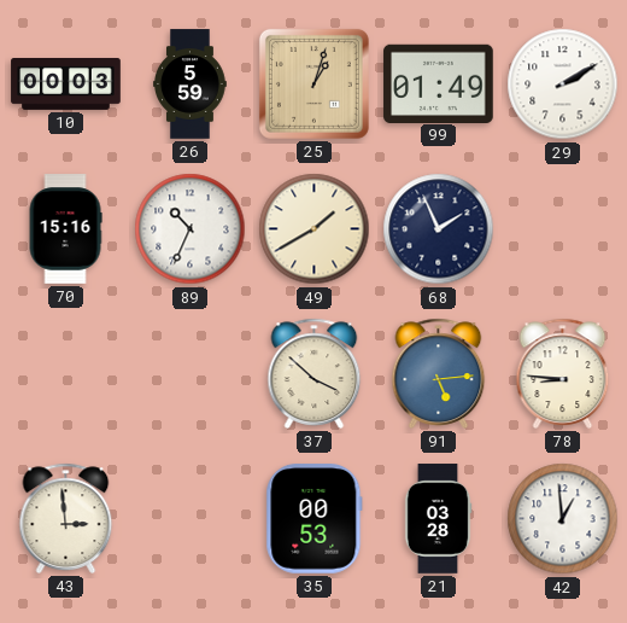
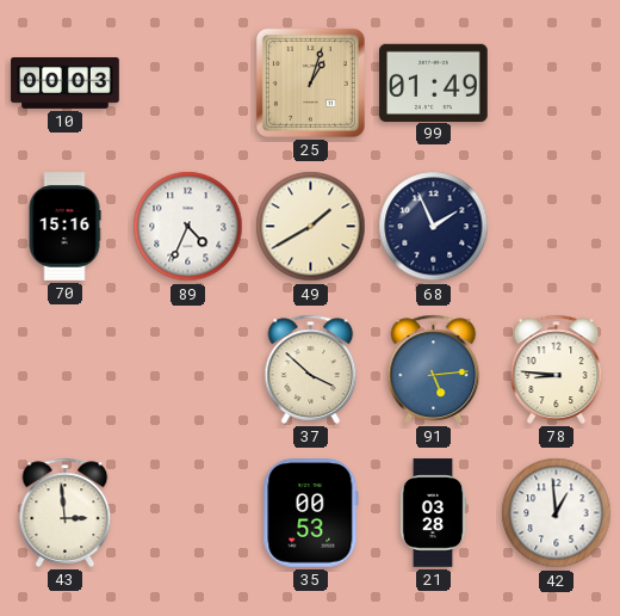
26: 5:59 -> none (191, 85)
29: 2:10 -> none (563, 85)
89: 10:34 -> 4:34 (188, 227)
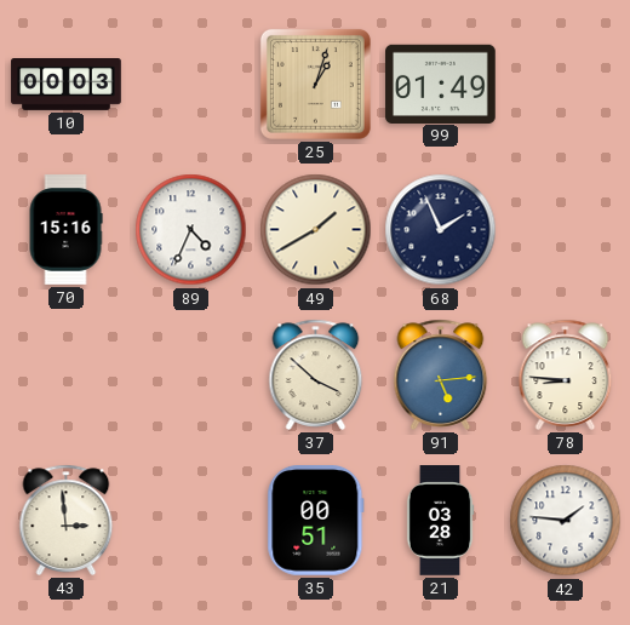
35: 00:53 -> 00:51 (316, 521)
42: 12:59 -> 1:46 (566, 521)
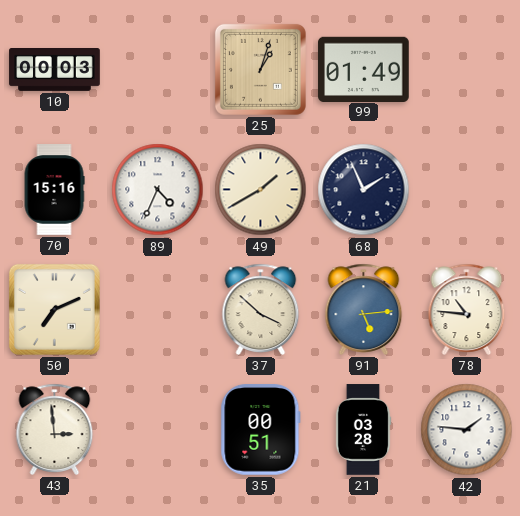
50: none -> 7:11 (54, 309)
78: 8:46 -> 10:46 (467, 309)
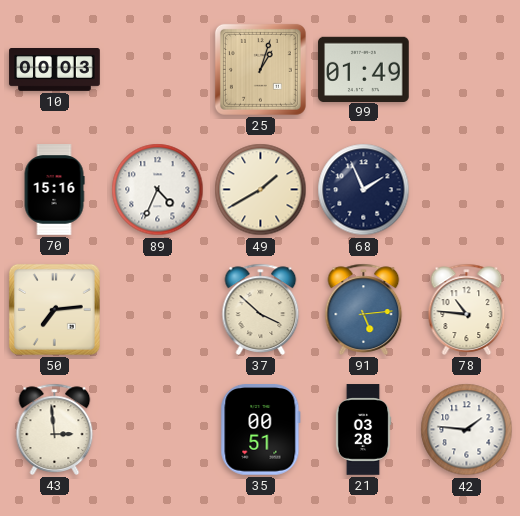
50: 7:11 -> 7:14 (54, 309)
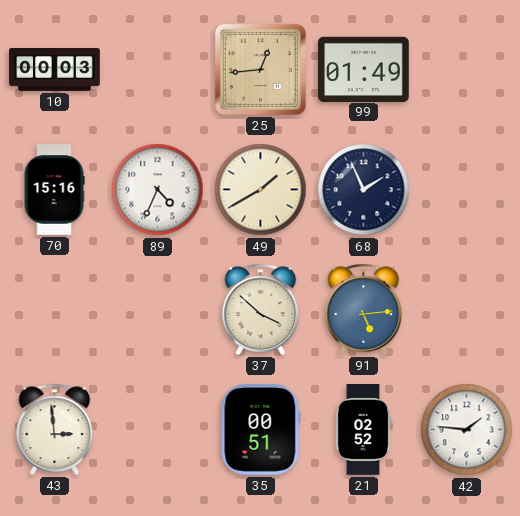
25: 1:03 -> 12:44 (260, 69)
50: 7:14 -> none (54, 309)
78: 10:46 -> none (467, 309)
21: 03:28 -> 02:52 (363, 430)
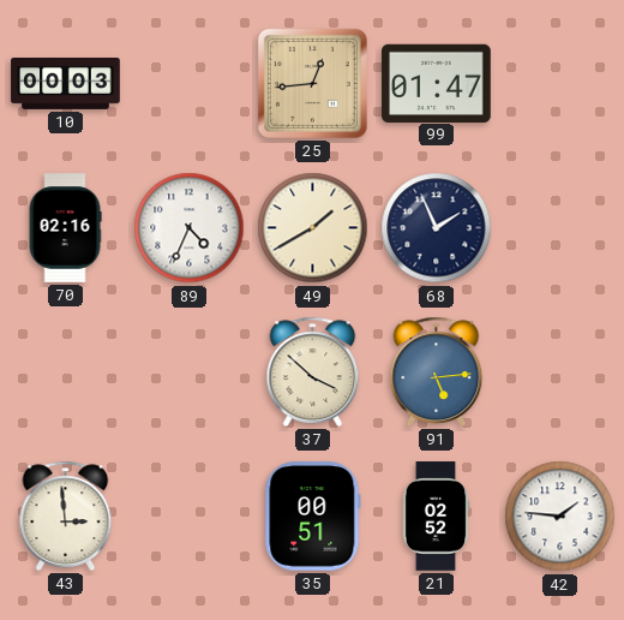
99: 01:49 -> 01:47 (437, 83)
70: 15:16 -> 02:16 (65, 228)
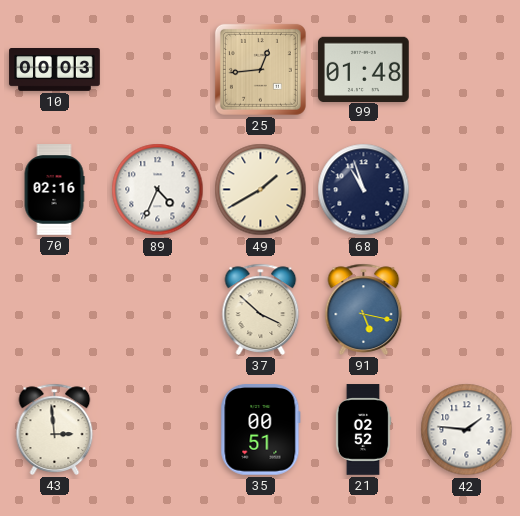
99: 01:47 -> 01:48 (364, 69)
68: 1:56 -> 10:57 (364, 190)
91: 5:14 -> 5:17 (364, 309)
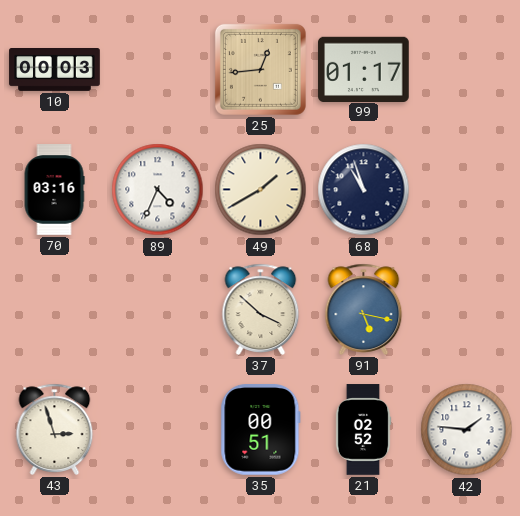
99: 01:48 -> 01:17 (364, 69)
70: 02:16 -> 03:16 (54, 190)
43: 2:59 -> 2:57 (55, 429)
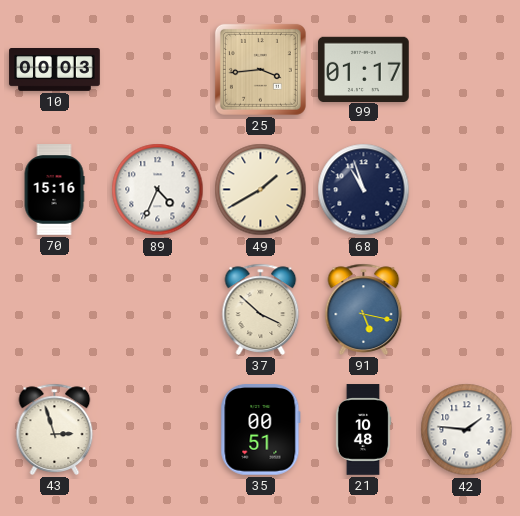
25: 12:44 -> 3:44 (260, 69)
70: 03:16 -> 15:16 (54, 190)
21: 02:52 -> 10:48 (363, 430)
